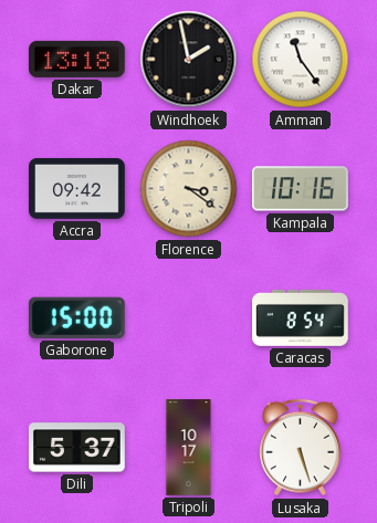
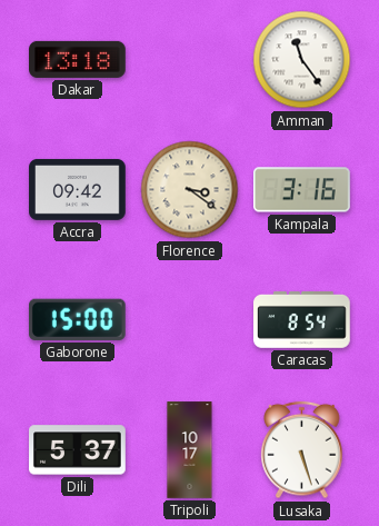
Windhoek: 1:58 -> none (189, 60)
Kampala: 10:16 -> 3:16 (302, 190)
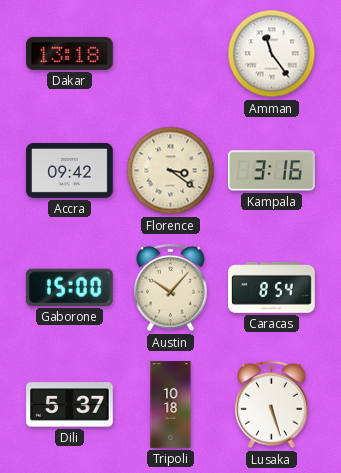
Austin: none -> 10:07 (171, 288)
Tripoli: 10:17 -> 10:18 (171, 405)
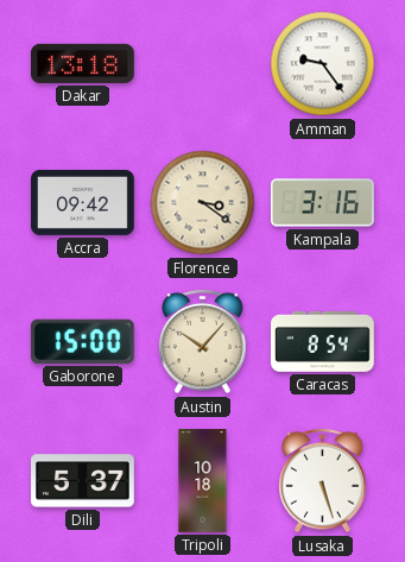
Amman: 11:24 -> 9:24 (323, 64)
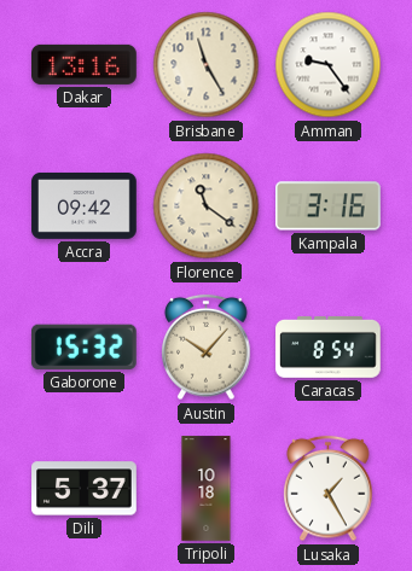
Dakar: 13:18 -> 13:16 (85, 64)
Brisbane: none -> 11:25 (207, 65)
Florence: 3:21 -> 11:21 (207, 206)
Gaborone: 15:00 -> 15:32 (83, 346)
Lusaka: 5:27 -> 1:25 (329, 489)
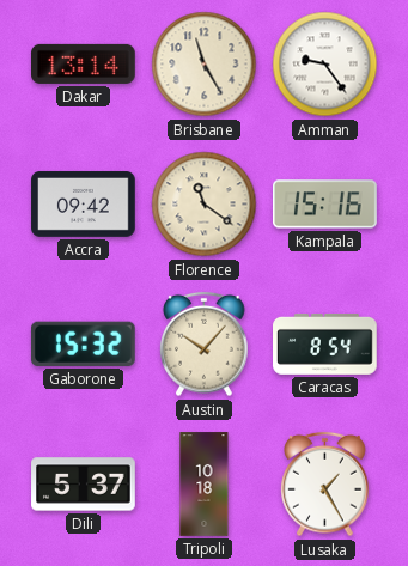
Dakar: 13:16 -> 13:14 (84, 63)
Kampala: 3:16 -> 15:16 (325, 205)
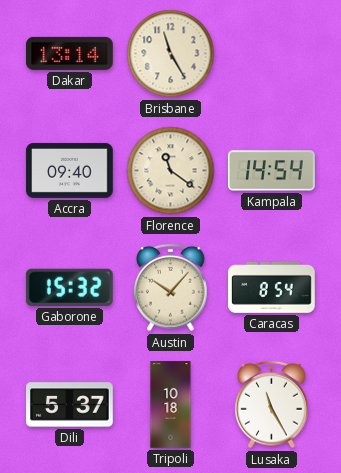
Amman: 9:24 -> none (325, 65)
Accra: 09:42 -> 09:40 (70, 170)
Kampala: 15:16 -> 14:54 (272, 171)
Lusaka: 1:25 -> 11:25 (272, 405)
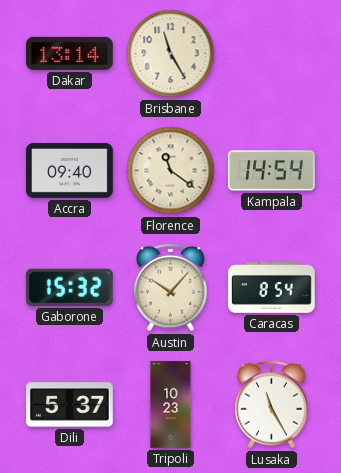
Tripoli: 10:18 -> 10:23 (171, 405)
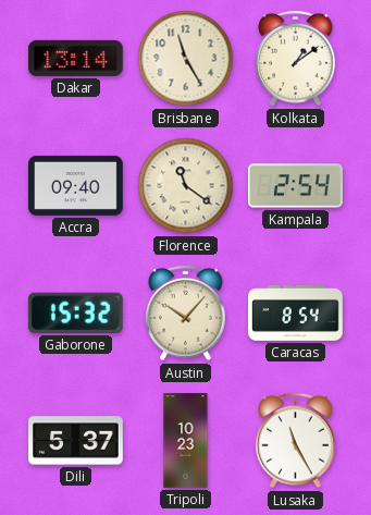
Kolkata: none -> 1:09 (296, 59)
Kampala: 14:54 -> 2:54 (296, 186)
